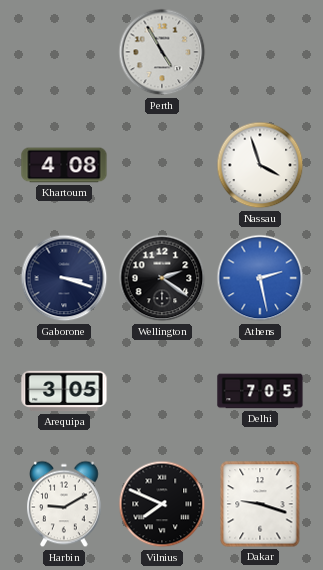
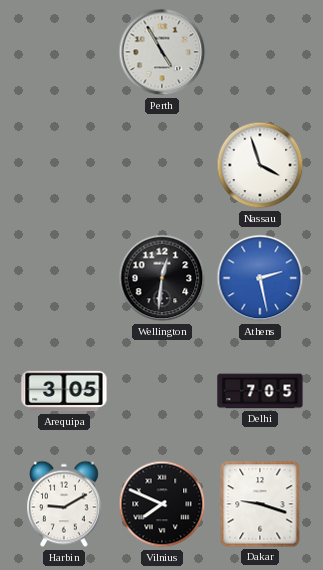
Khartoum: 4:08 -> none (64, 165)
Gaborone: 3:18 -> none (64, 278)
Wellington: 2:21 -> 12:31 (162, 278)
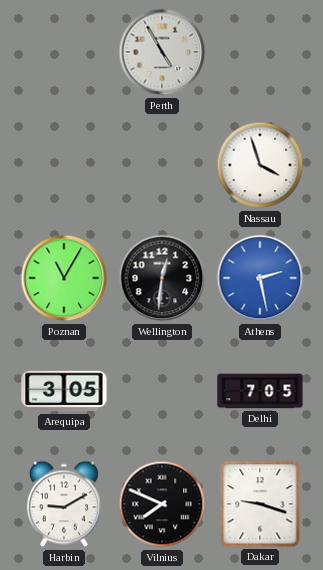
Poznan: none -> 11:05 (64, 278)
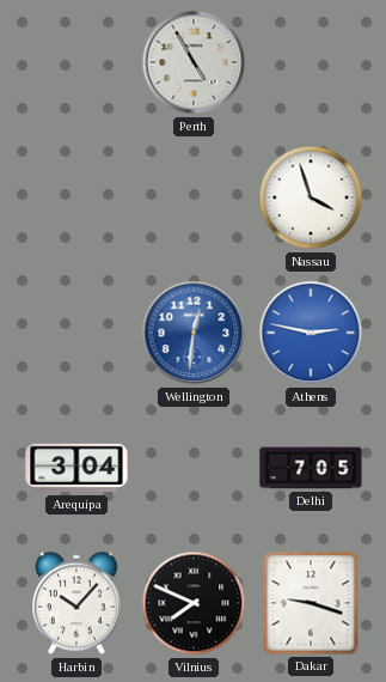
Poznan: 11:05 -> none (64, 278)
Wellington dial: black -> blue (194, 333)
Athens: 2:28 -> 2:47 (311, 333)
Arequipa: 3:05 -> 3:04 (76, 468)
Harbin: 9:10 -> 10:07 (78, 603)
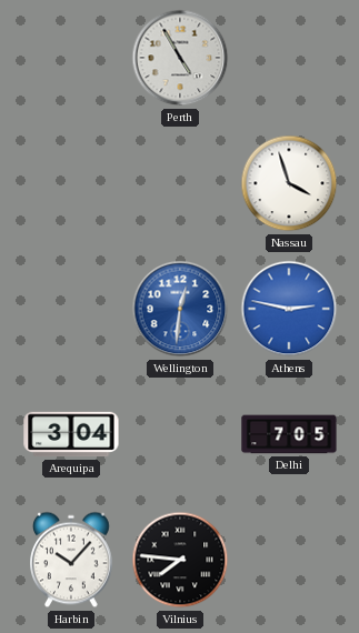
Vilnius: 7:49 -> 7:46 (180, 560)
Dakar: 9:18 -> none (311, 603)
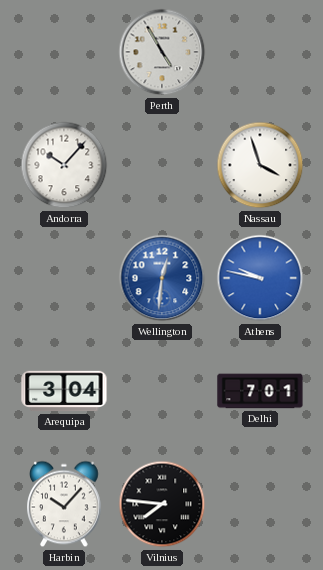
Andorra: none -> 10:07 (64, 165)
Athens: 2:47 -> 9:47 (260, 278)
Delhi: 7:05 -> 7:01 (260, 391)
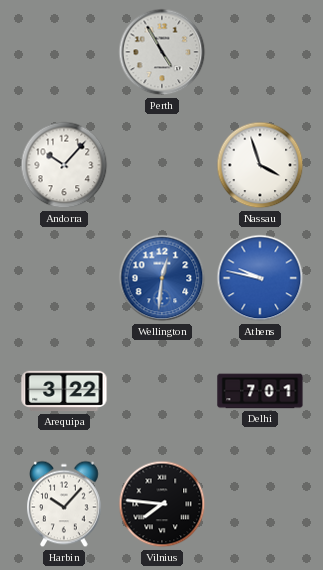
Arequipa: 3:04 -> 3:22 (64, 391)
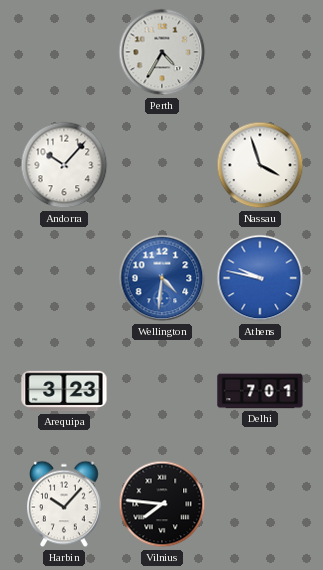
Perth: 4:55 -> 4:35 (162, 52)
Wellington: 12:31 -> 4:31 (162, 278)
Arequipa: 3:22 -> 3:23 (64, 391)
